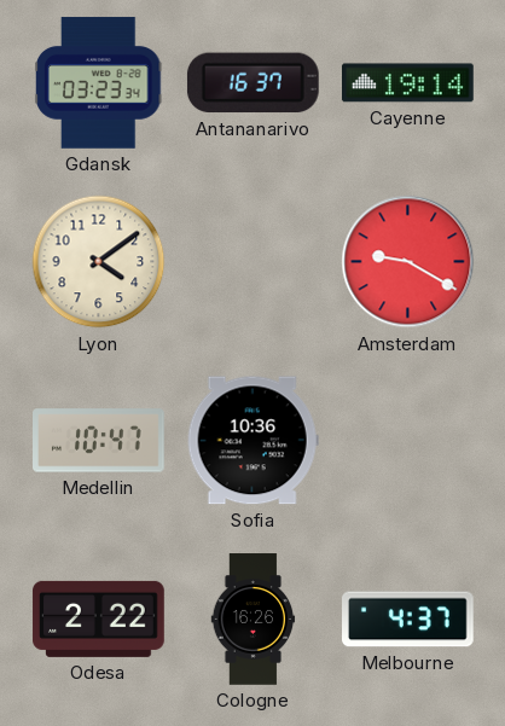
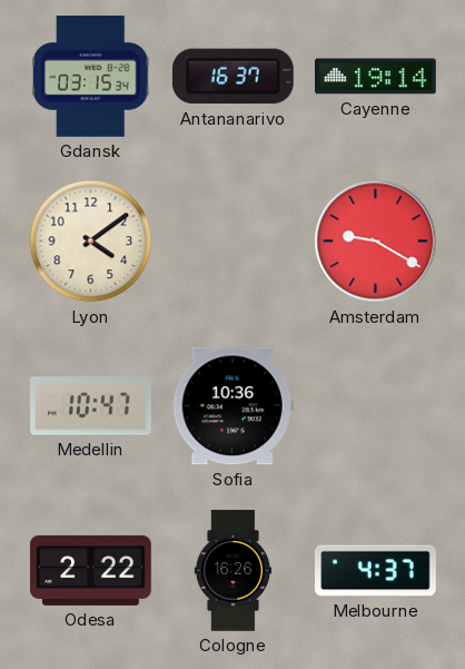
Gdansk: 03:23 -> 03:15 (91, 77)
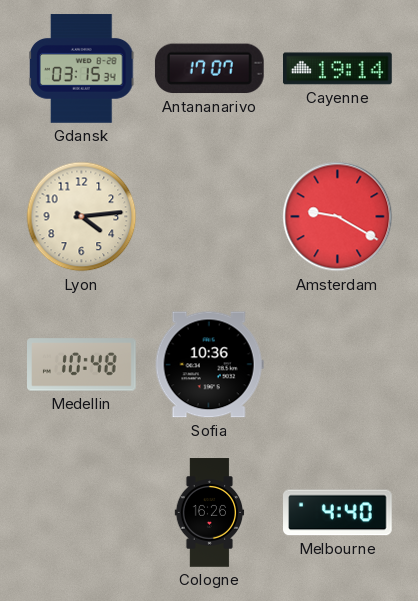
Antananarivo: 16:37 -> 17:07 (209, 69)
Lyon: 4:09 -> 4:14 (82, 217)
Medellin: 10:47 -> 10:48 (82, 365)
Odesa: 2:22 -> none (91, 570)
Melbourne: 4:37 -> 4:40 (338, 513)
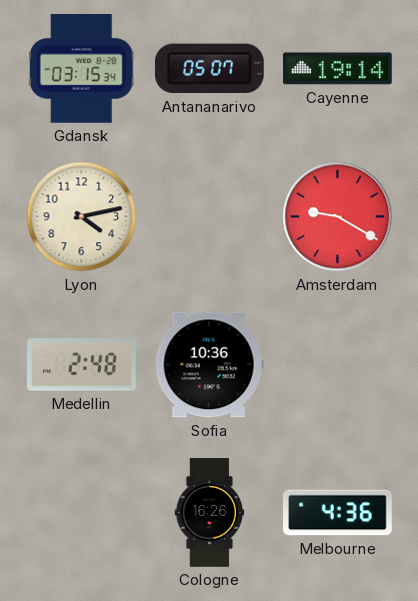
Antananarivo: 17:07 -> 05:07 (209, 69)
Lyon: 4:14 -> 4:13 (82, 217)
Medellin: 10:48 -> 2:48 (82, 365)
Melbourne: 4:40 -> 4:36 (338, 513)
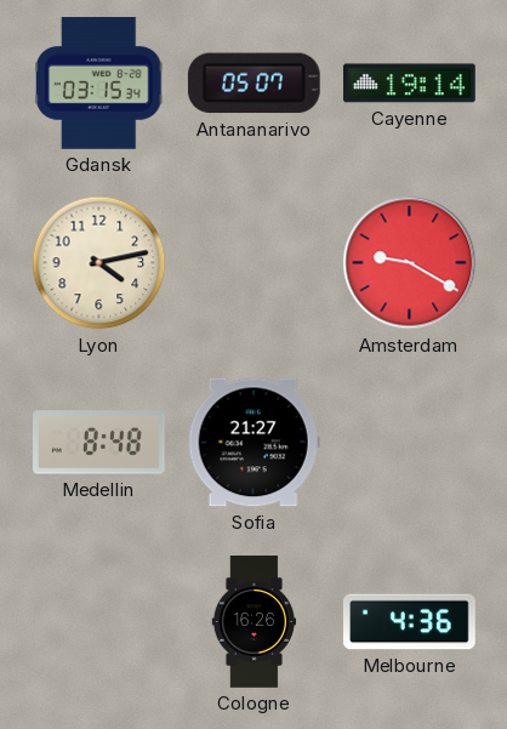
Medellin: 2:48 -> 8:48 (99, 443)
Sofia: 10:36 -> 21:27 (253, 443)
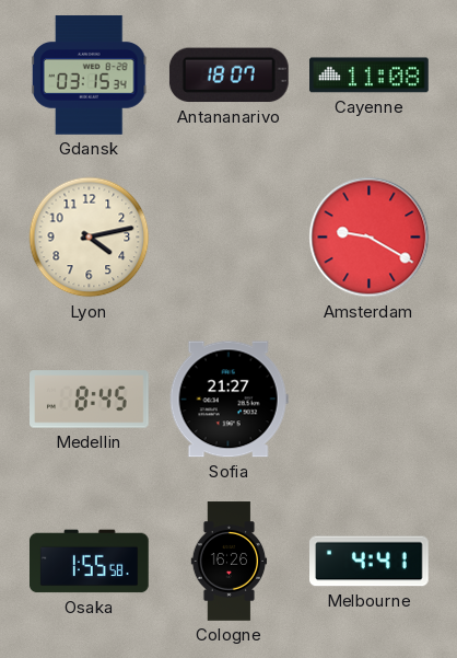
Antananarivo: 05:07 -> 18:07 (228, 76)
Cayenne: 19:14 -> 11:08 (370, 76)
Medellin: 8:48 -> 8:45 (90, 400)
Osaka: none -> 1:55 (90, 562)
Melbourne: 4:36 -> 4:41 (370, 562)
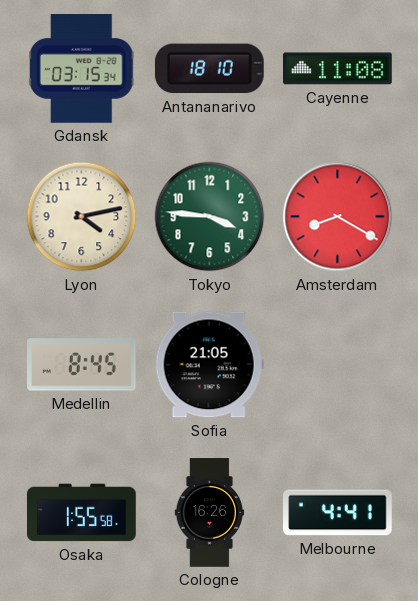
Antananarivo: 18:07 -> 18:10 (209, 69)
Tokyo: none -> 3:46 (210, 217)
Amsterdam: 9:20 -> 8:20 (338, 217)
Sofia: 21:27 -> 21:05 (209, 365)
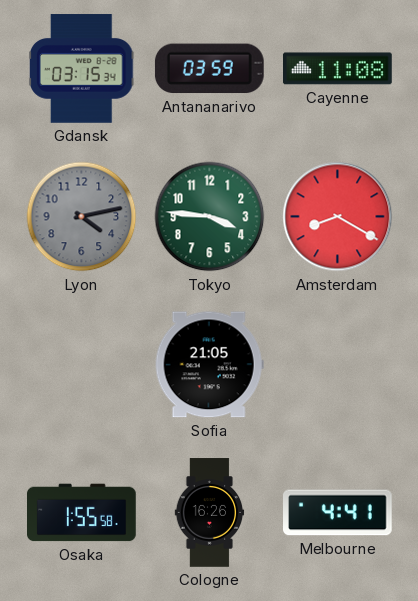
Antananarivo: 18:10 -> 03:59 (209, 69)
Lyon dial: cream -> grey (82, 217)
Medellin: 8:45 -> none (82, 365)
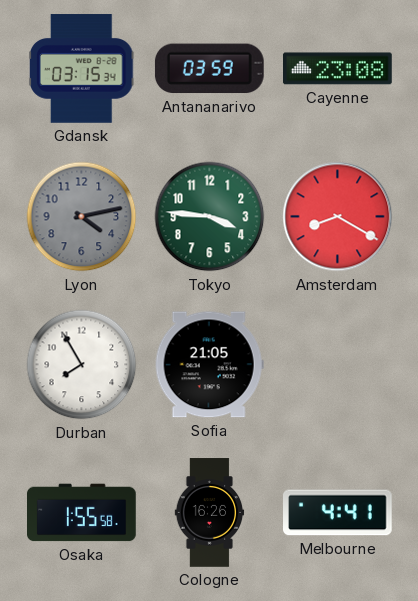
Cayenne: 11:08 -> 23:08 (338, 69)
Durban: none -> 7:55 (82, 365)
